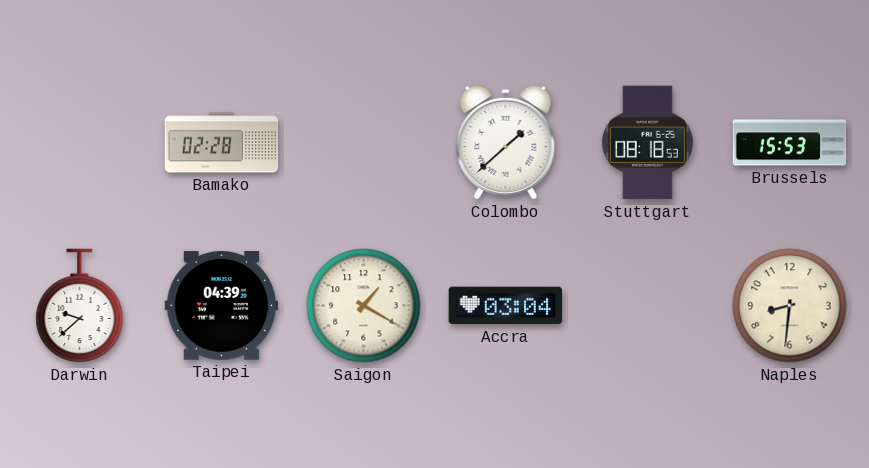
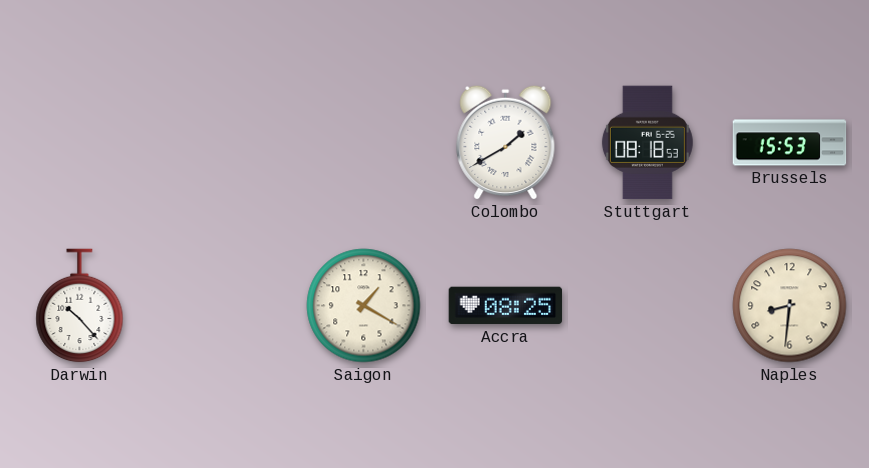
Bamako: 02:28 -> none (222, 143)
Colombo: 1:38 -> 1:40 (506, 142)
Darwin: 9:38 -> 10:23 (80, 306)
Taipei: 04:39 -> none (222, 306)
Accra: 03:04 -> 08:25 (506, 306)
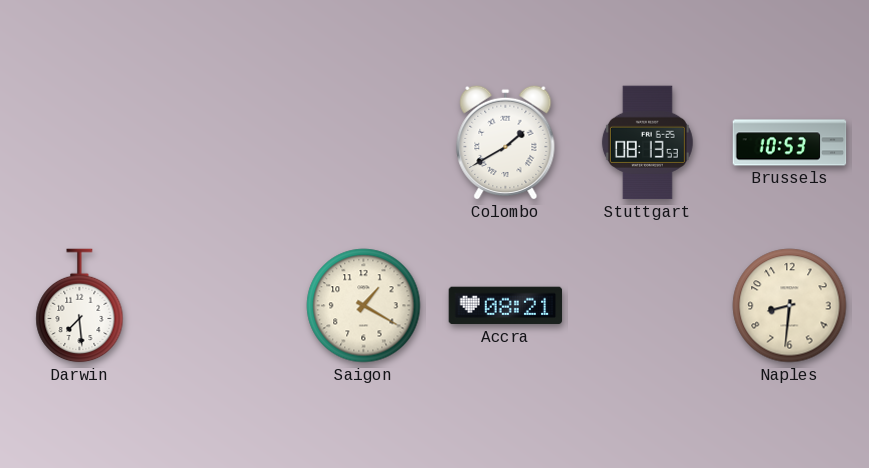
Stuttgart: 08:18 -> 08:13 (647, 143)
Brussels: 15:53 -> 10:53 (790, 143)
Darwin: 10:23 -> 7:29 (80, 306)
Accra: 08:25 -> 08:21 (506, 306)
